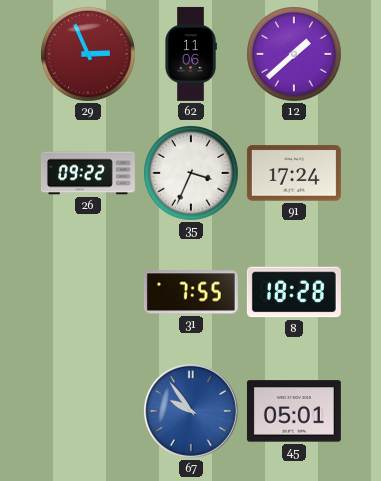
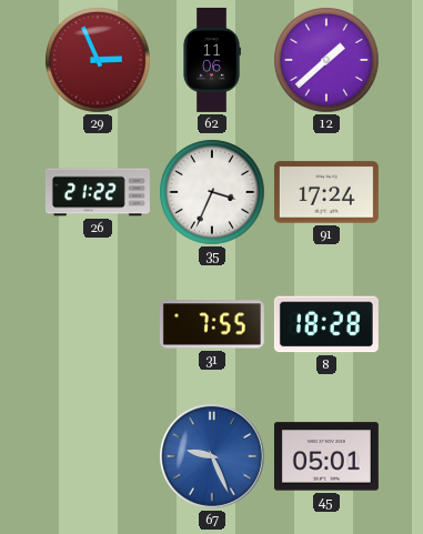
26: 09:22 -> 21:22 (98, 192)
67: 9:54 -> 9:26 (212, 456)
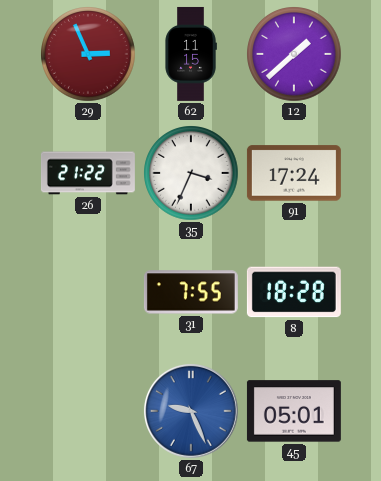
62: 11:06 -> 11:15 (191, 54)
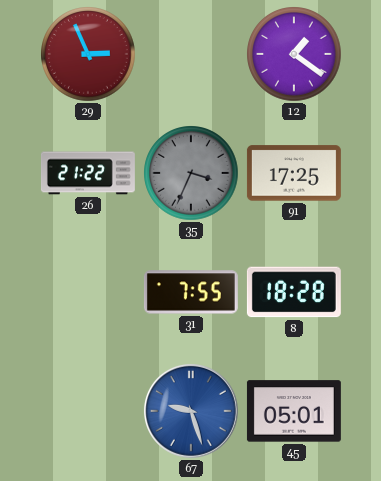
62: 11:15 -> none (191, 54)
12: 1:38 -> 1:21 (294, 54)
35 dial: white -> grey (191, 173)
91: 17:24 -> 17:25 (294, 173)
67: 9:26 -> 9:27 (191, 411)
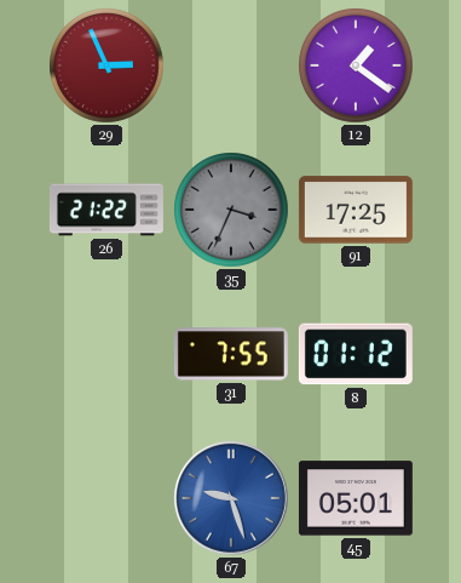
8: 18:28 -> 01:12 (356, 354)
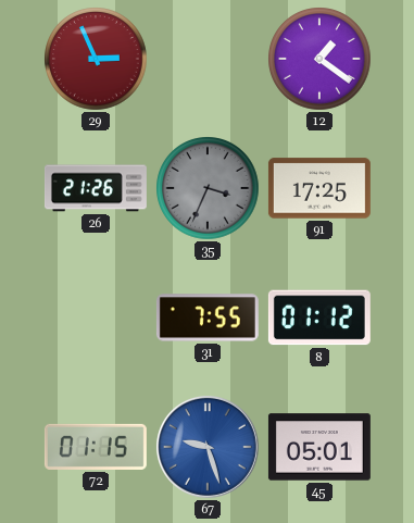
26: 21:22 -> 21:26 (96, 188)
72: none -> 01:15 (96, 447)
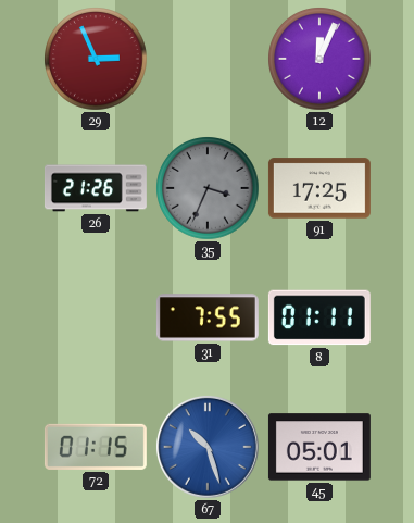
12: 1:21 -> 12:04 (319, 59)
8: 01:12 -> 01:11 (319, 317)
67: 9:27 -> 10:27 (208, 447)
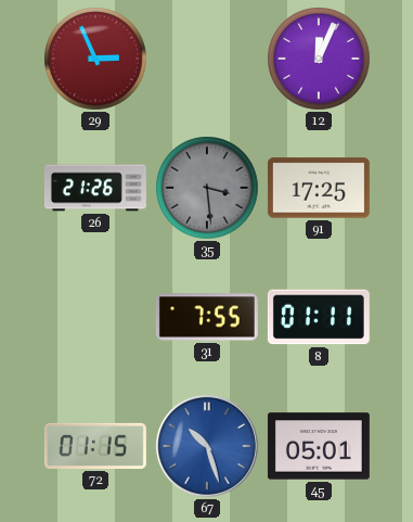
35: 3:34 -> 3:29 (207, 188)
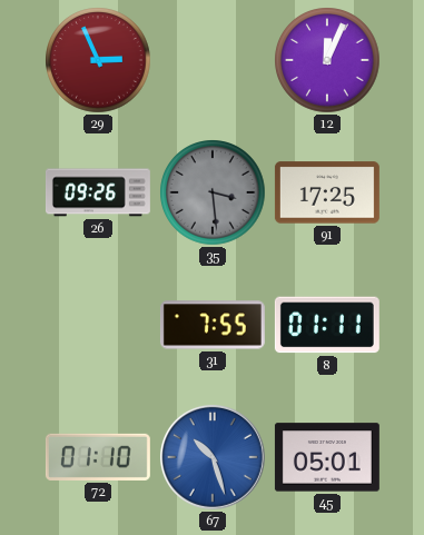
26: 21:26 -> 09:26 (98, 192)
72: 01:15 -> 01:10 (98, 457)
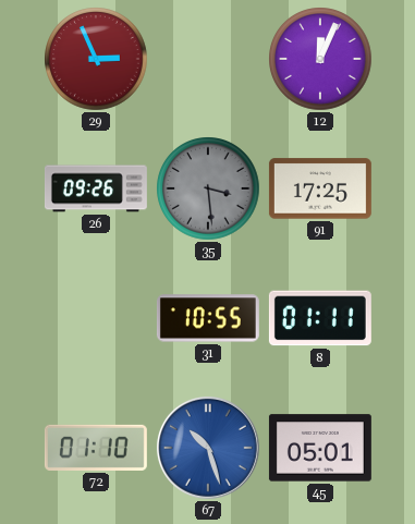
31: 7:55 -> 10:55 (208, 318)
